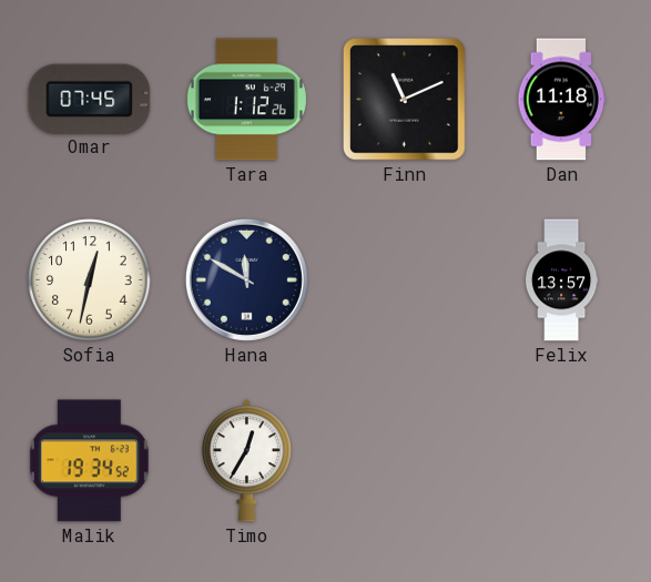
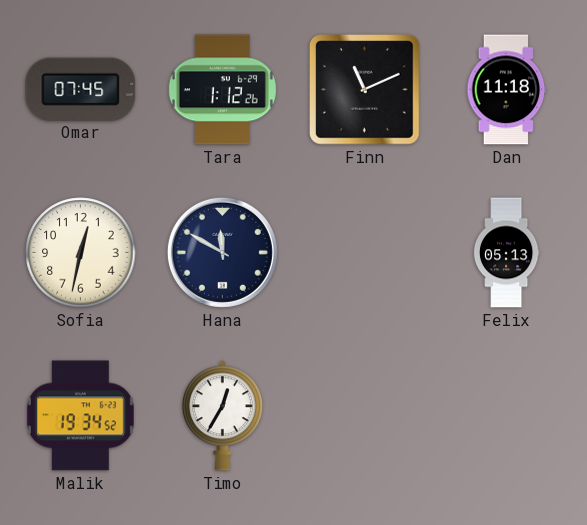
Felix: 13:57 -> 05:13 (506, 253)
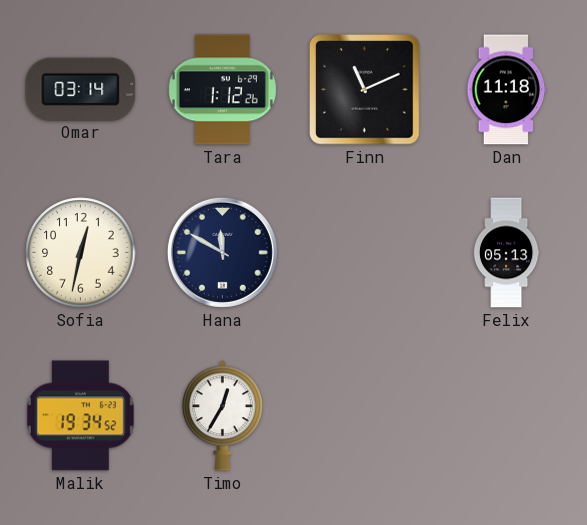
Omar: 07:45 -> 03:14 (81, 89)
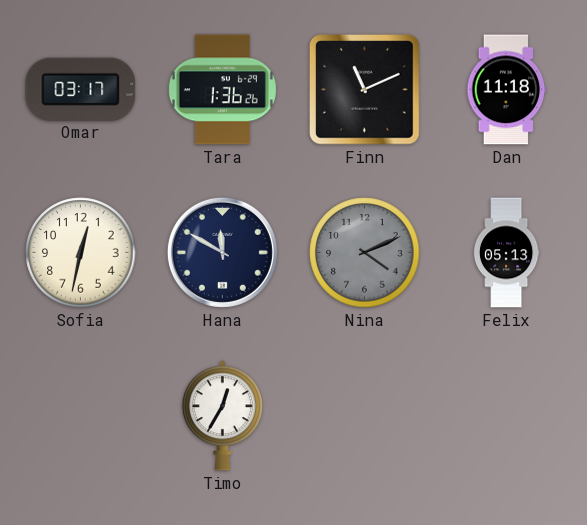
Omar: 03:14 -> 03:17 (81, 89)
Tara: 1:12 -> 1:36 (222, 90)
Nina: none -> 4:11 (365, 253)
Malik: 19:34 -> none (80, 416)
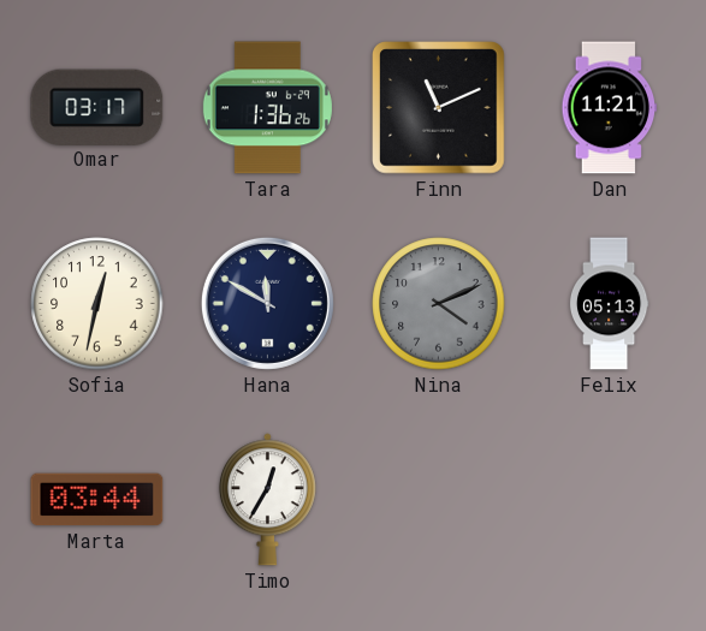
Dan: 11:18 -> 11:21 (610, 108)
Marta: none -> 03:44 (97, 500)
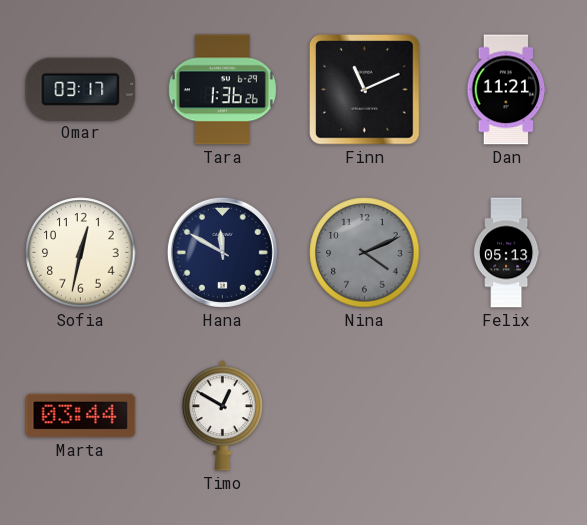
Timo: 12:35 -> 12:50 (222, 416)
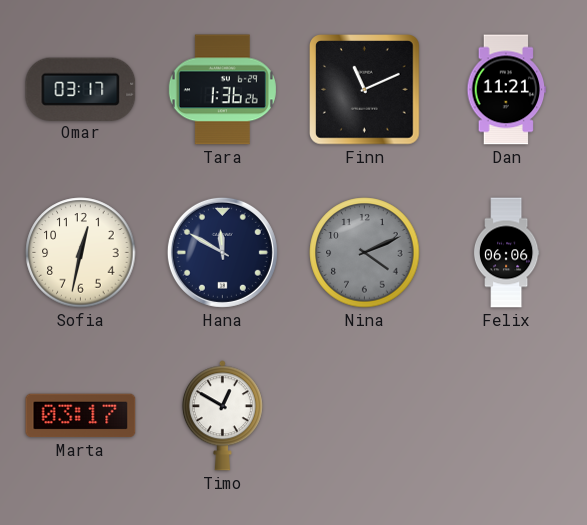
Felix: 05:13 -> 06:06 (506, 253)
Marta: 03:44 -> 03:17 (81, 416)
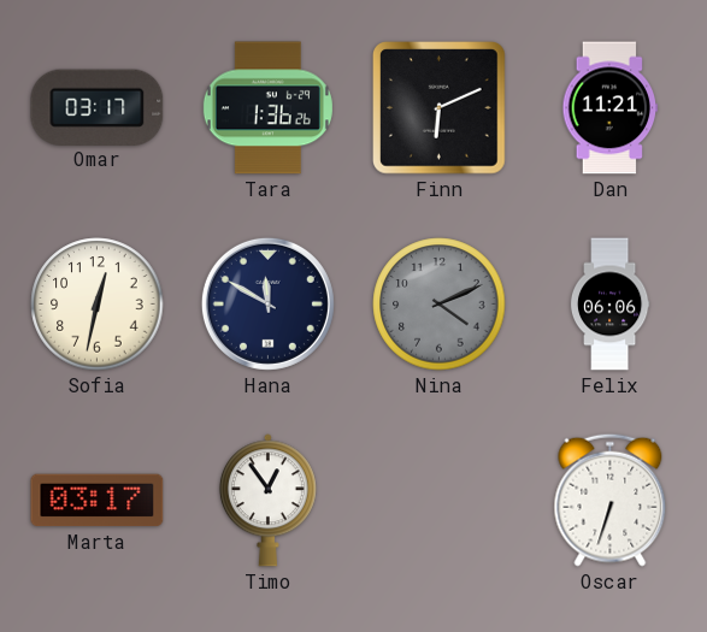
Finn: 11:11 -> 6:11 (440, 108)
Timo: 12:50 -> 12:54 (267, 501)
Oscar: none -> 6:33 (611, 500)
